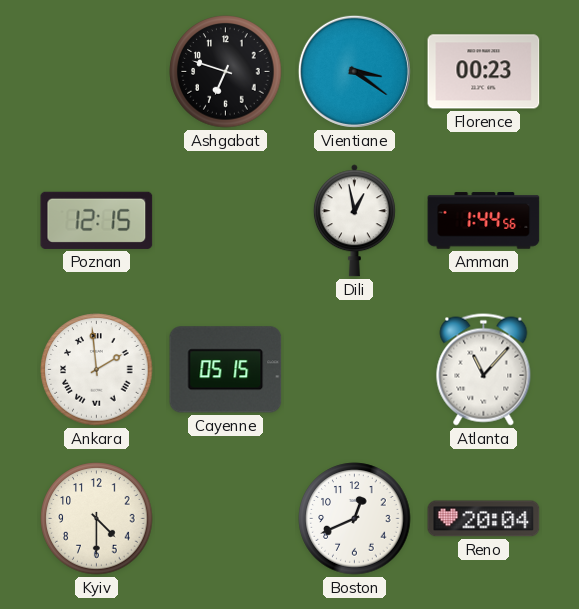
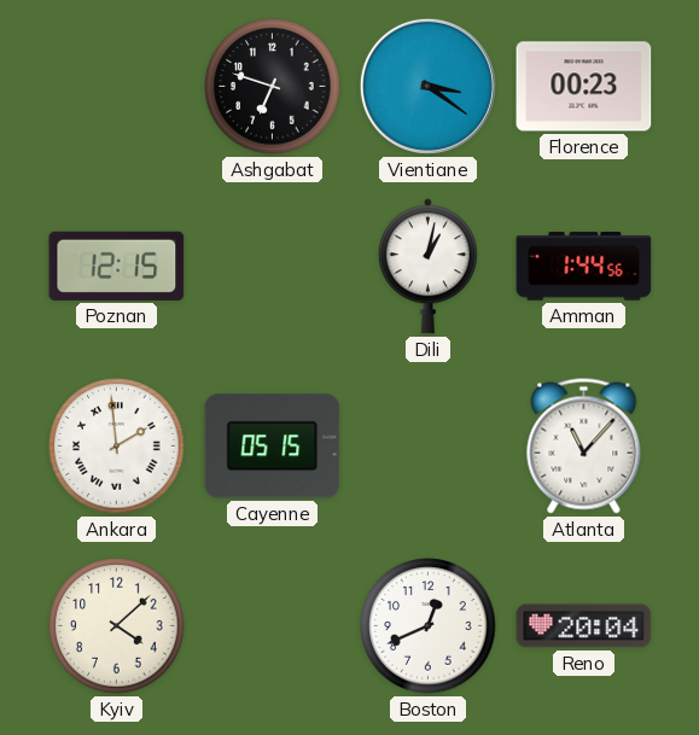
Dili: 12:58 -> 1:02 (427, 267)
Kyiv: 4:30 -> 4:08 (117, 626)
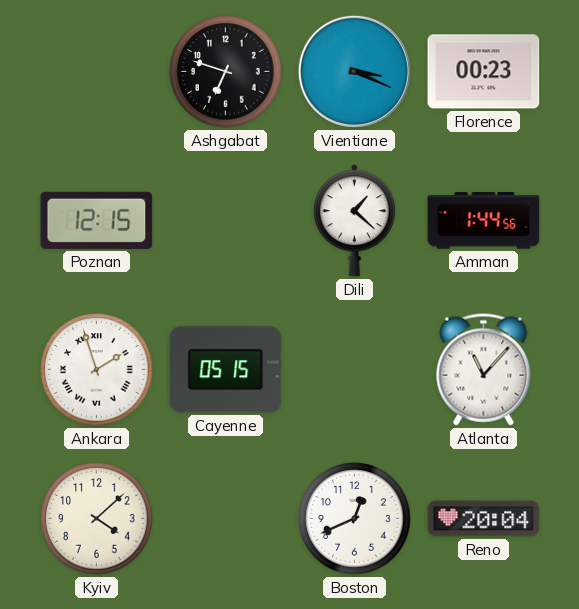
Vientiane: 3:21 -> 3:19 (354, 71)
Dili: 1:02 -> 1:22 (354, 221)
Ankara: 1:59 -> 1:57 (97, 370)
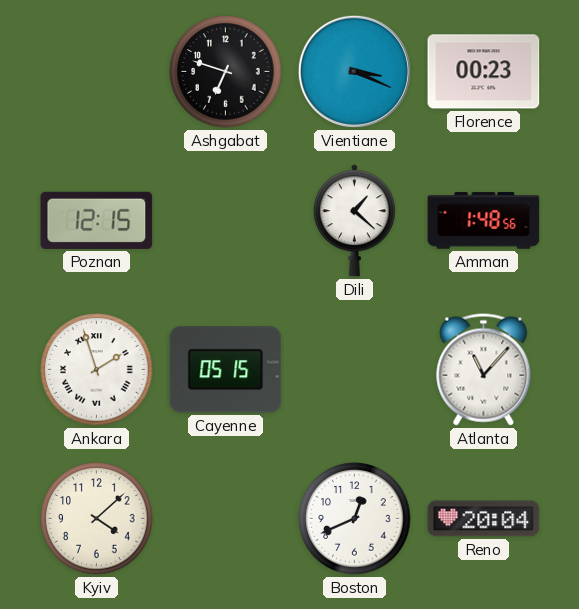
Amman: 1:44 -> 1:48 (484, 221)
